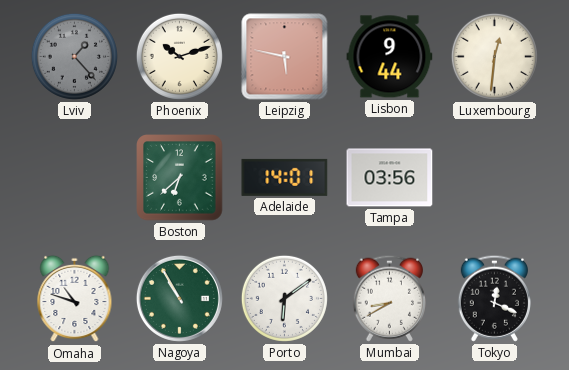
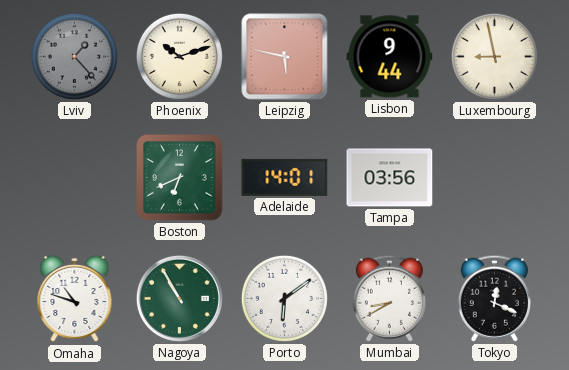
Luxembourg: 12:31 -> 8:58 (494, 56)
Boston: 6:38 -> 6:41 (180, 178)
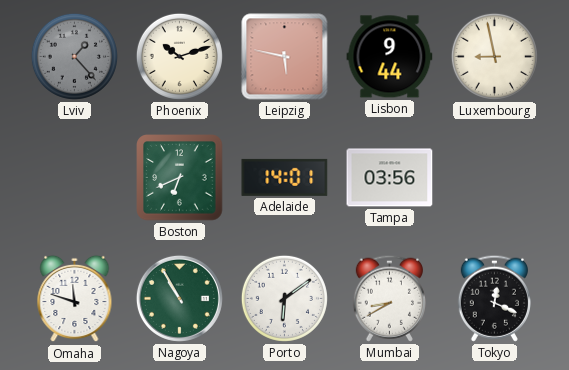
Omaha: 10:48 -> 11:48 (75, 299)
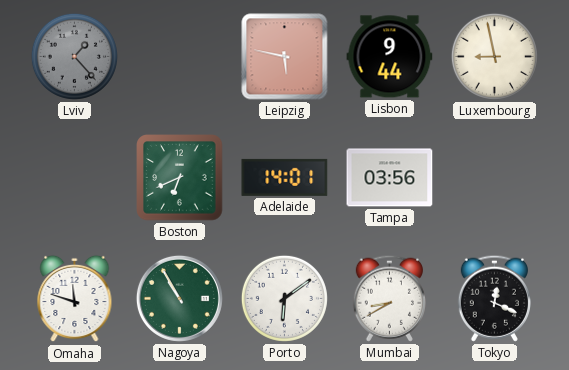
Phoenix: 10:12 -> none (179, 56)
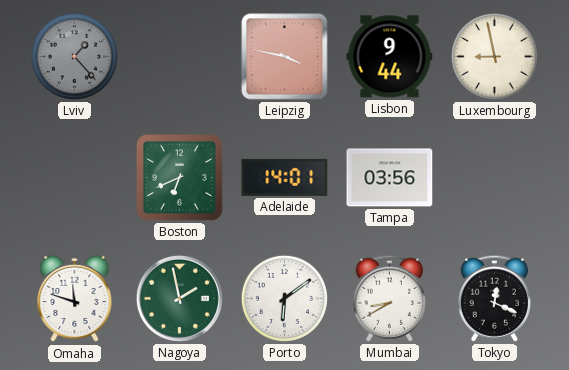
Leipzig: 5:47 -> 3:47 (285, 57)
Nagoya: 10:55 -> 1:58 (179, 298)
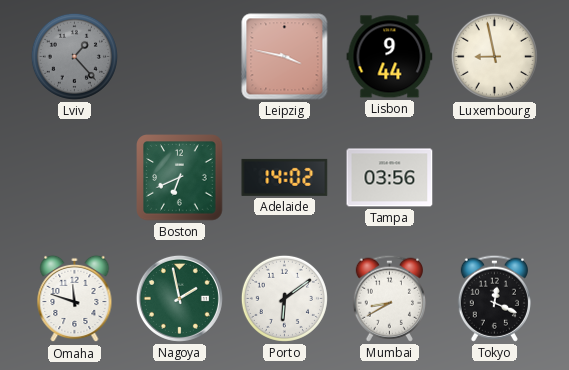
Adelaide: 14:01 -> 14:02 (285, 177)
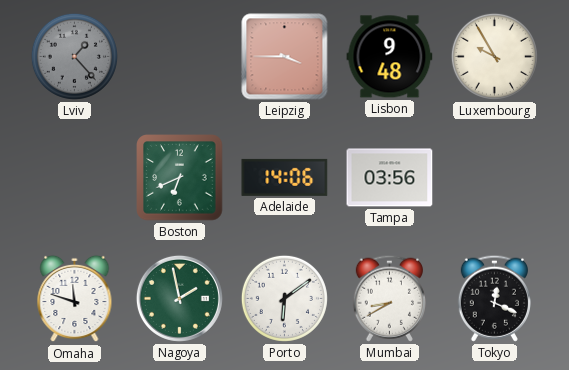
Leipzig: 3:47 -> 3:45 (285, 57)
Lisbon: 9:44 -> 9:48 (390, 57)
Luxembourg: 8:58 -> 9:55 (494, 56)
Adelaide: 14:02 -> 14:06 (285, 177)
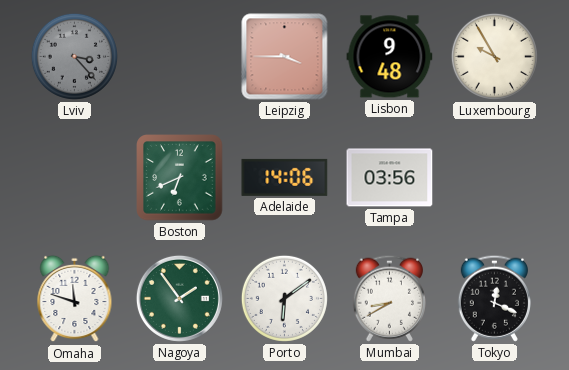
Lviv: 1:23 -> 3:23 (74, 56)
Nagoya: 1:58 -> 1:54 (179, 298)
